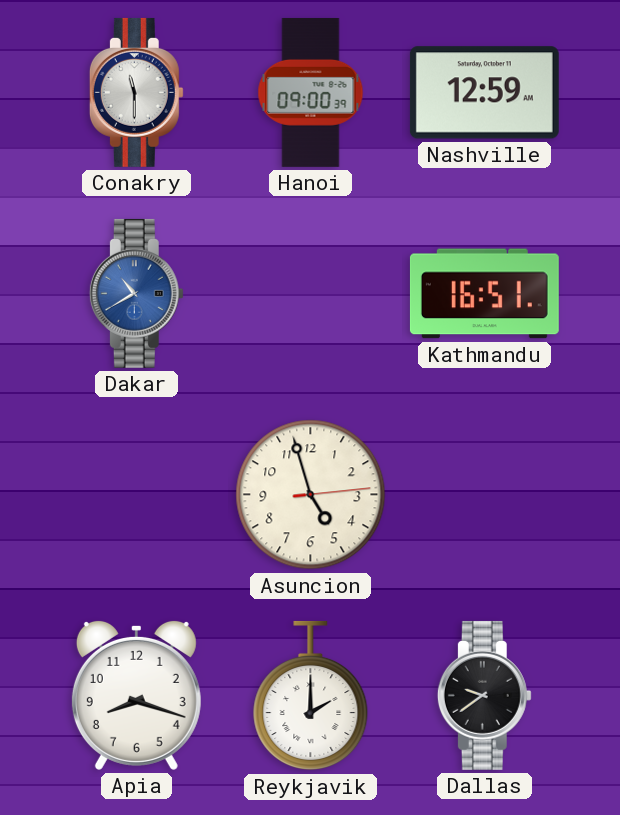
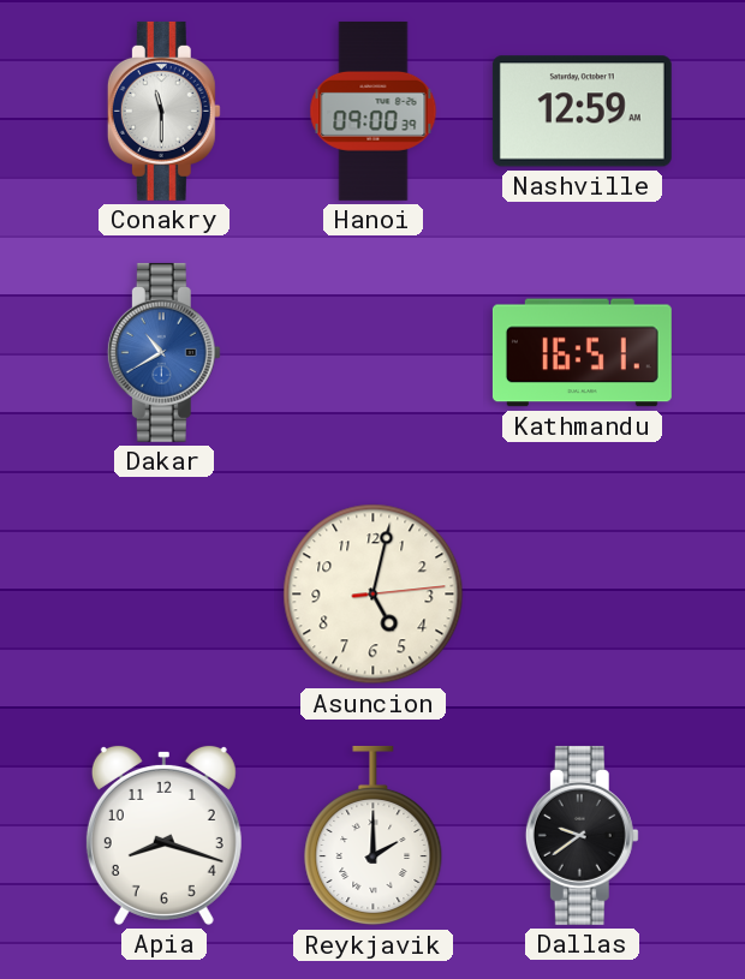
Asuncion: 4:57 -> 5:02 (374, 595)
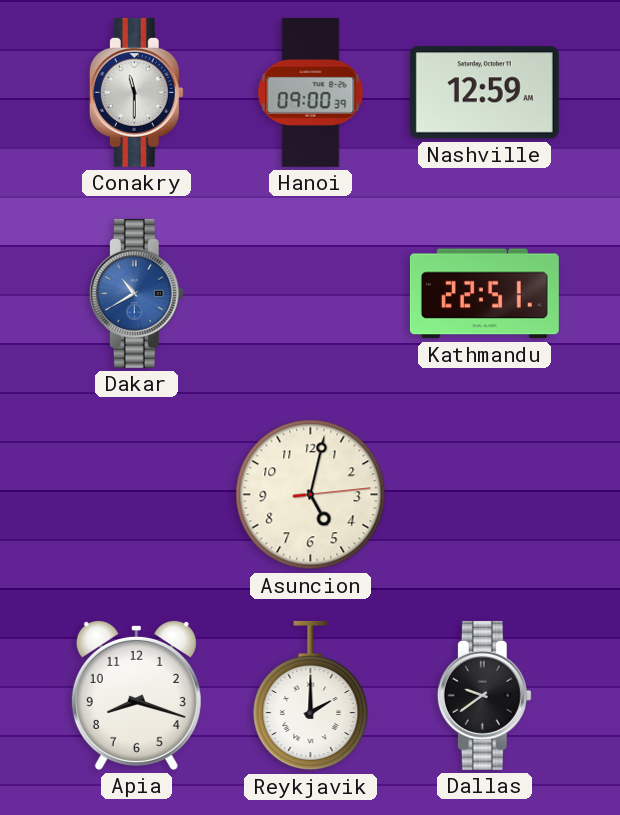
Kathmandu: 16:51 -> 22:51 (484, 294)
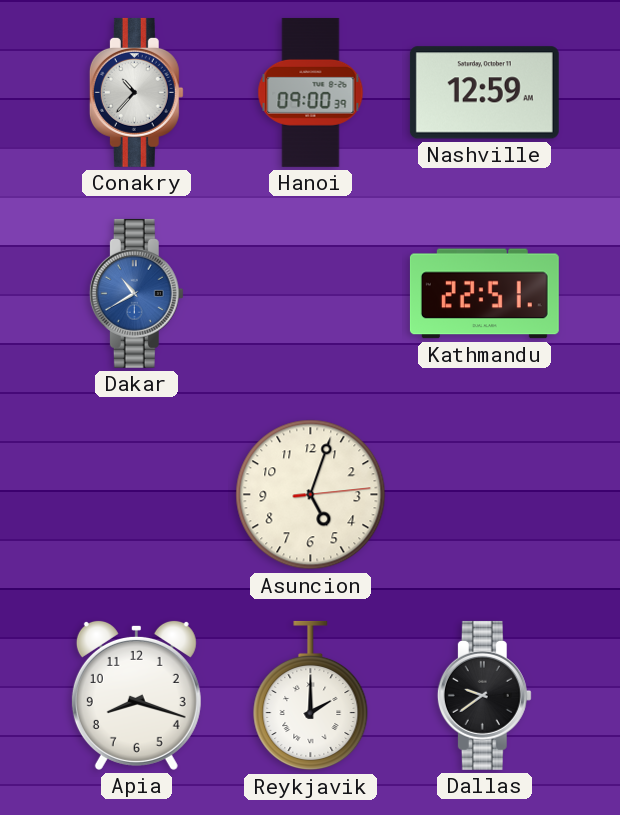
Conakry: 11:30 -> 10:37 (136, 92)
Asuncion: 5:02 -> 5:03 (311, 495)
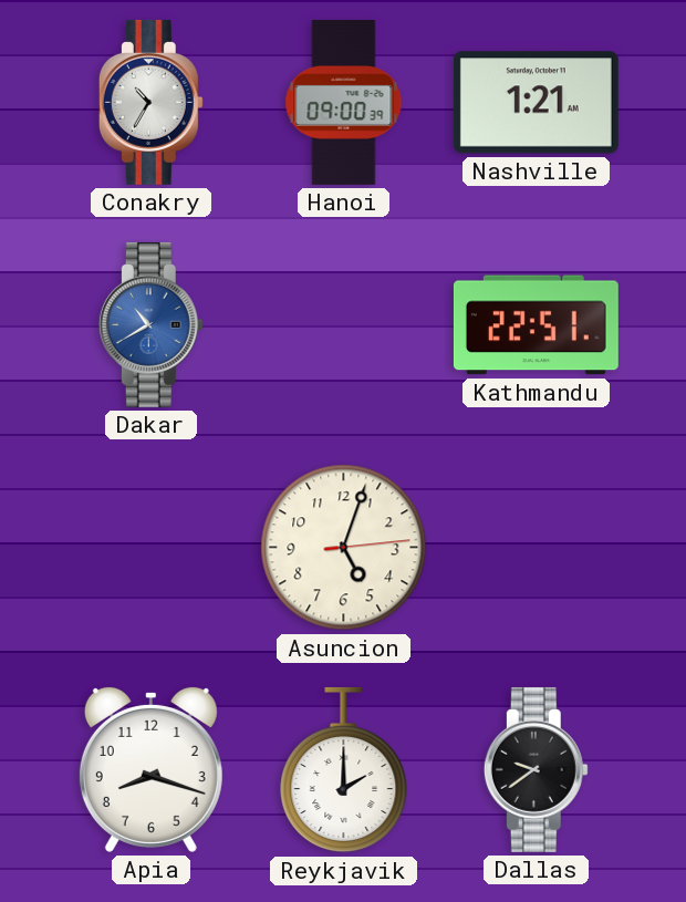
Conakry: 10:37 -> 10:35 (150, 102)
Nashville: 12:59 -> 1:21 (536, 103)
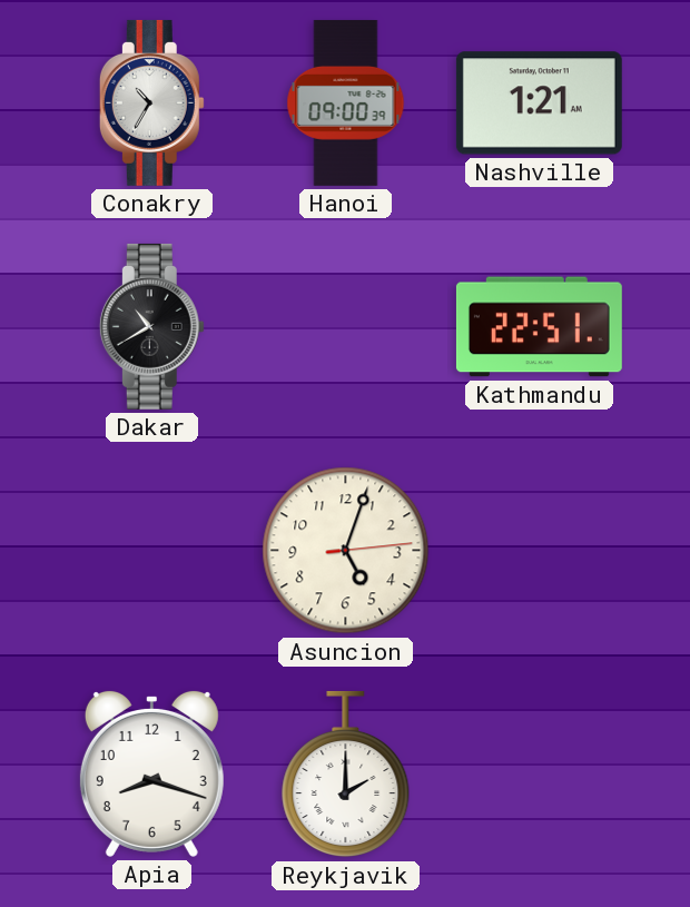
Dakar dial: blue -> black (151, 326)
Dallas: 9:39 -> none (536, 769)
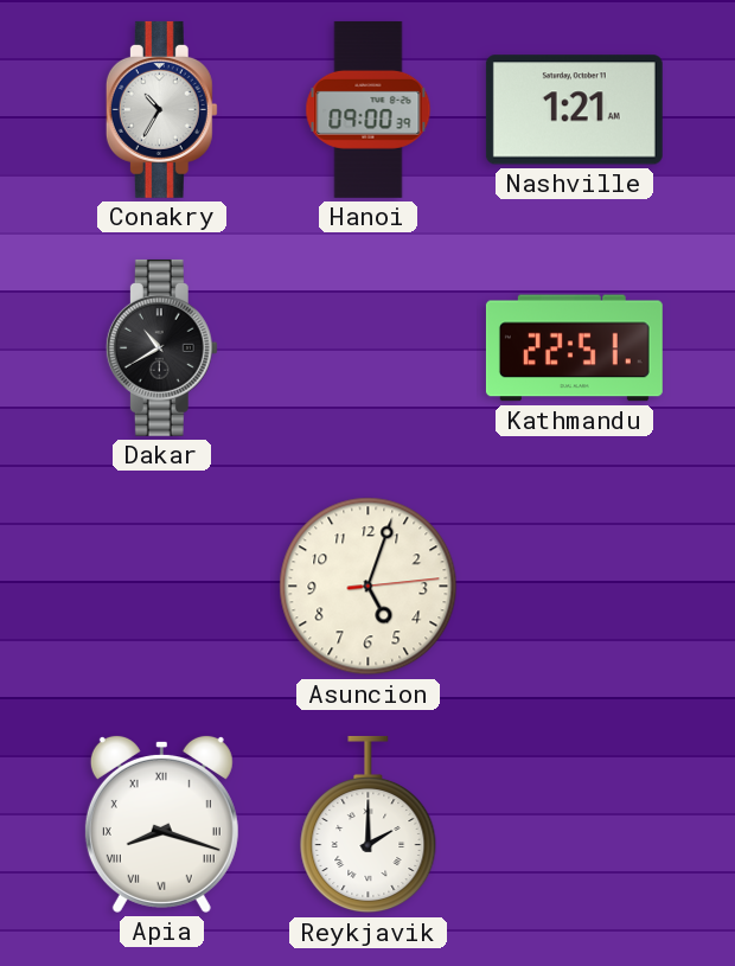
Apia numerals: Arabic -> Roman (161, 824)
